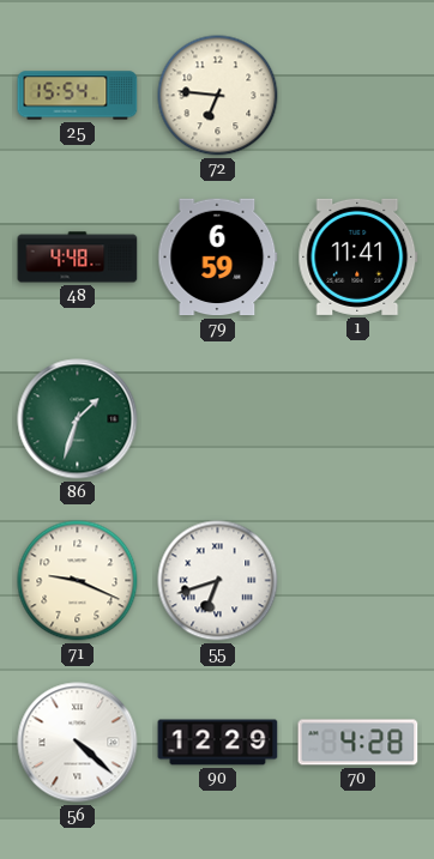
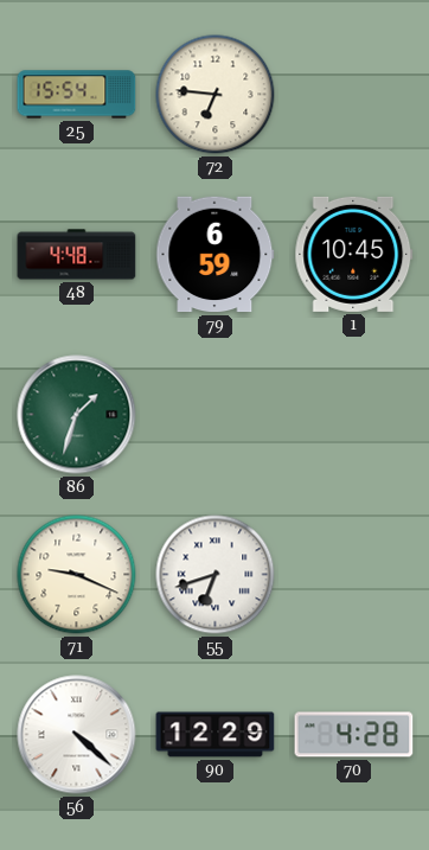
1: 11:41 -> 10:45 (354, 254)
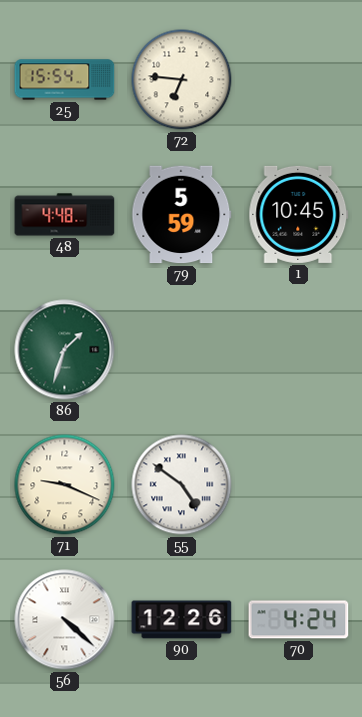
79: 6:59 -> 5:59 (182, 215)
55: 6:42 -> 4:51 (182, 485)
90: 12:29 -> 12:26 (182, 620)
70: 4:28 -> 4:24 (299, 620)
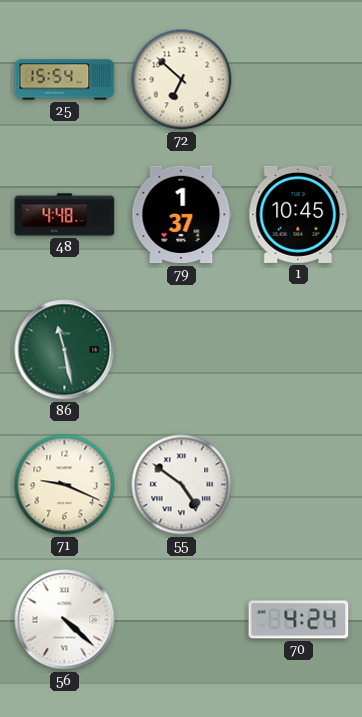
72: 6:46 -> 6:52 (182, 80)
79: 5:59 -> 1:37 (182, 215)
86: 1:33 -> 11:28 (65, 350)
90: 12:26 -> none (182, 620)
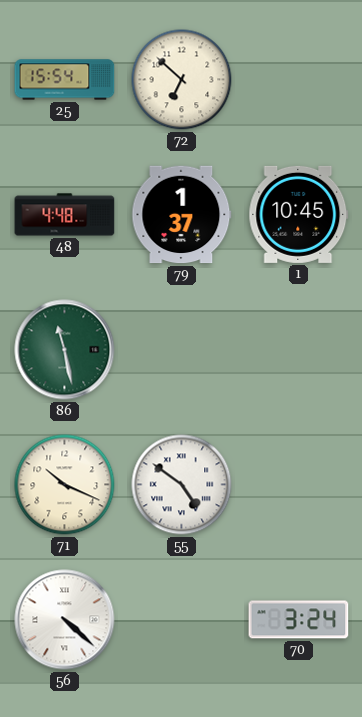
71: 9:19 -> 10:19 (65, 485)
70: 4:24 -> 3:24 (299, 620)
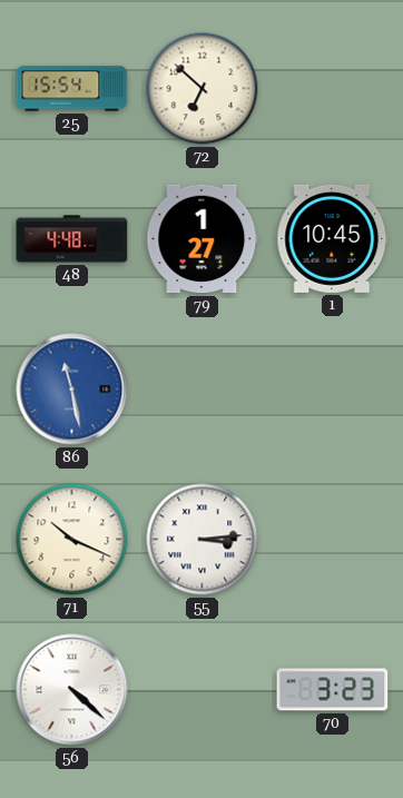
79: 1:37 -> 1:27 (203, 239)
86 dial: green -> blue (72, 390)
55: 4:51 -> 3:14 (203, 540)
70: 3:24 -> 3:23 (333, 690)
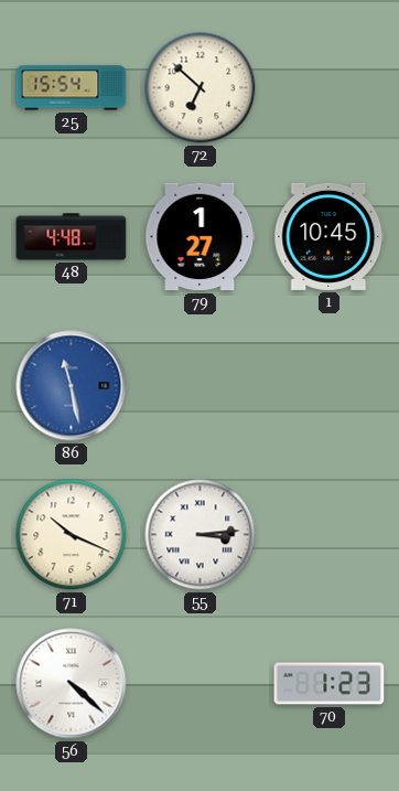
70: 3:23 -> 1:23 (330, 684)
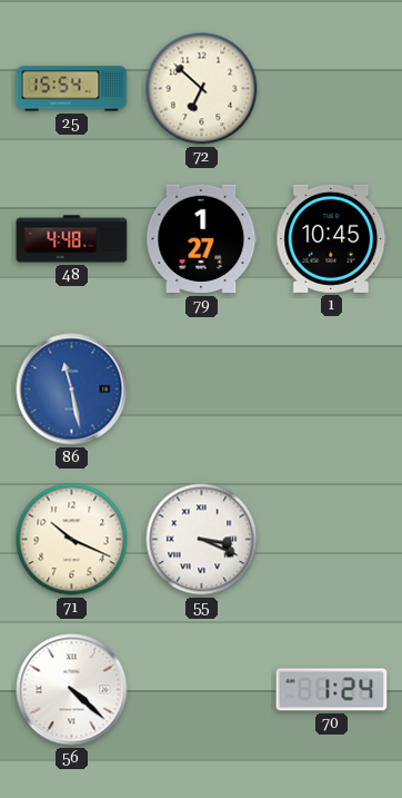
55: 3:14 -> 3:19 (202, 540)
70: 1:23 -> 1:24 (332, 690)
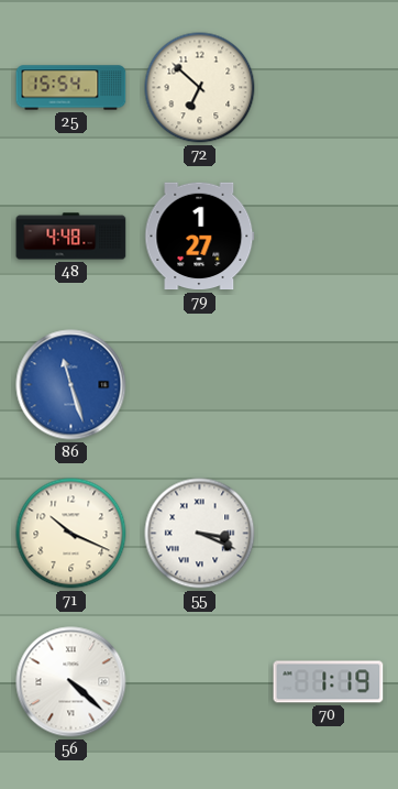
1: 10:45 -> none (332, 238)
86: 11:28 -> 11:27 (71, 385)
70: 1:24 -> 1:19 (329, 682)
